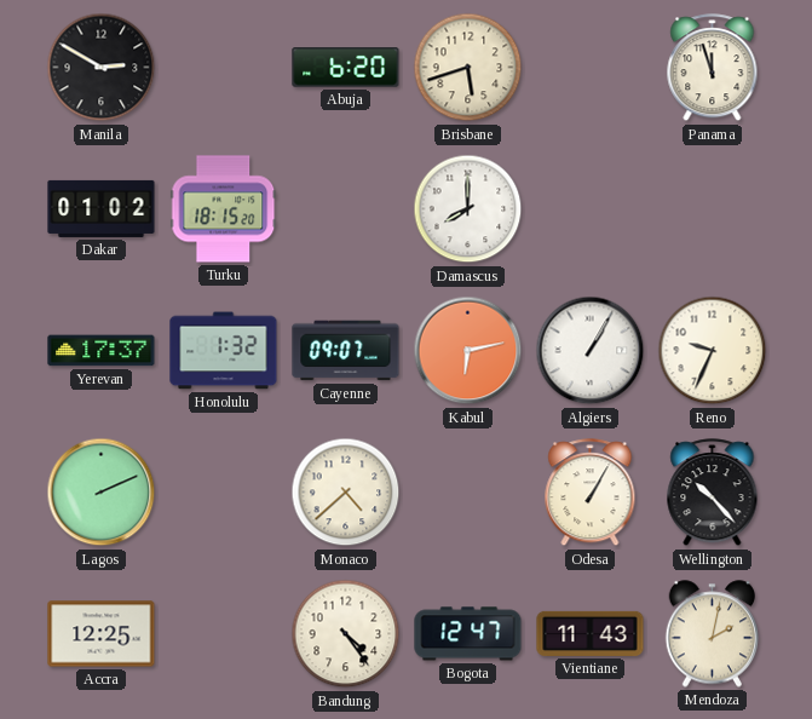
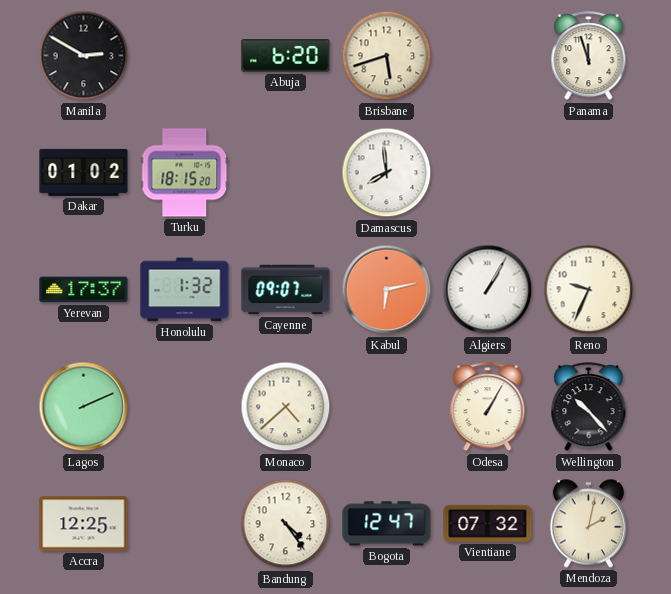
Damascus: 8:00 -> 7:59 (387, 173)
Vientiane: 11:43 -> 07:32 (488, 523)
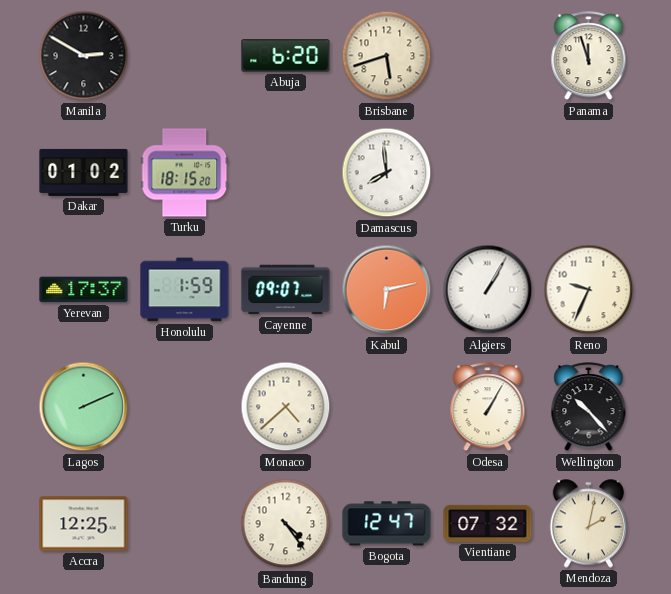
Honolulu: 1:32 -> 1:59 (185, 290)
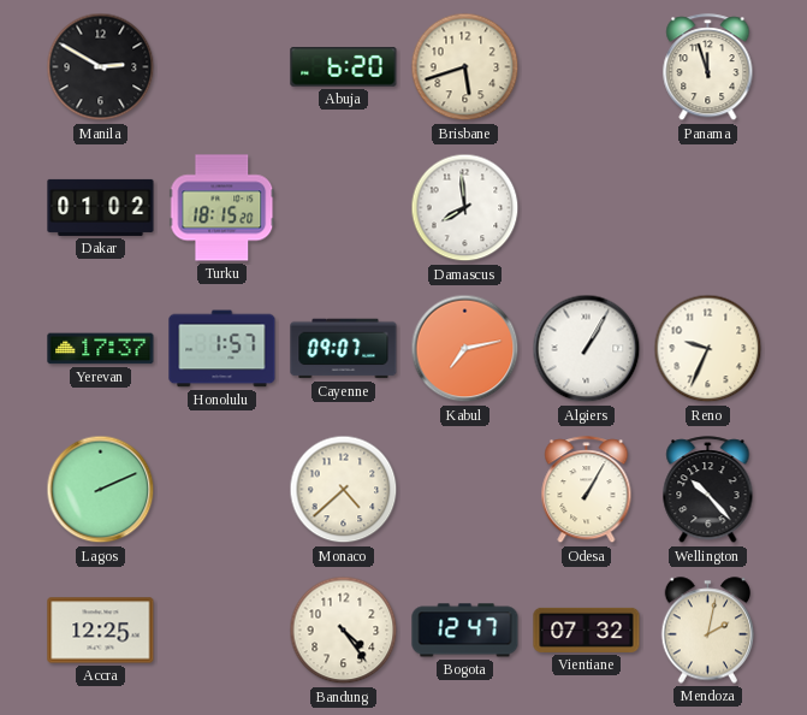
Honolulu: 1:59 -> 1:57 (222, 349)
Kabul: 6:13 -> 7:13 (465, 349)
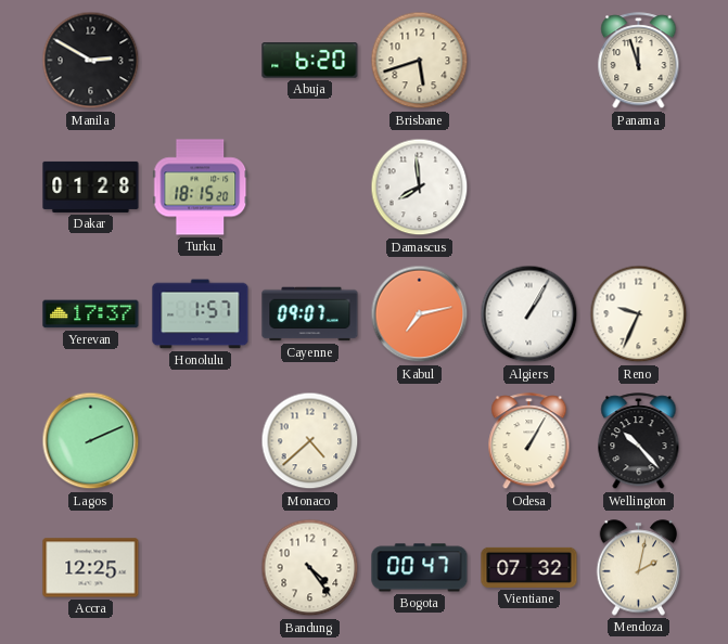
Dakar: 01:02 -> 01:28 (91, 186)
Bogota: 12:47 -> 00:47 (420, 568)
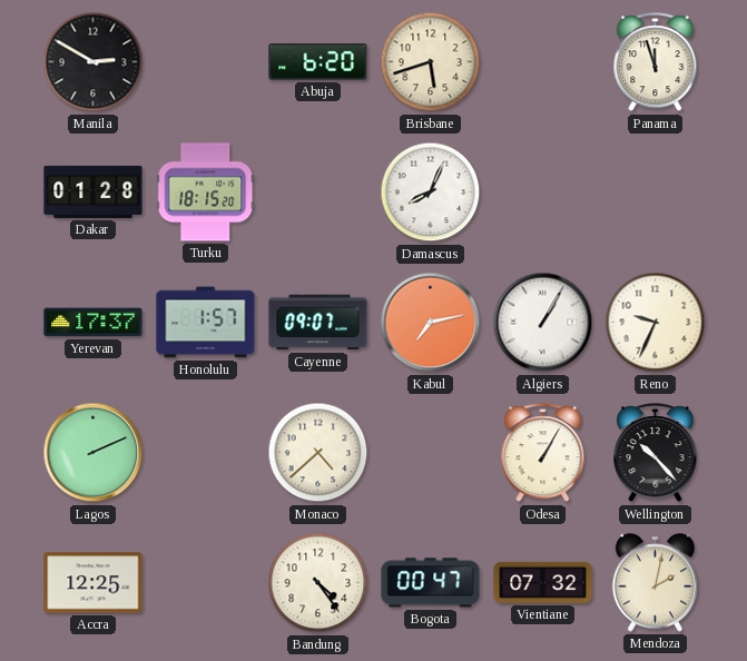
Damascus: 7:59 -> 8:04 (431, 193)
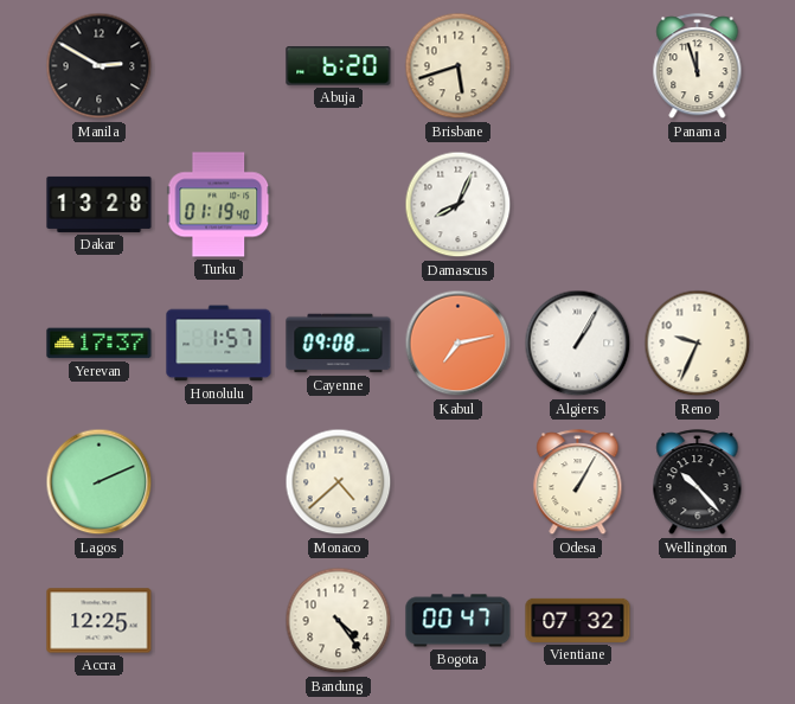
Dakar: 01:28 -> 13:28 (100, 204)
Turku: 18:15 -> 01:19 (219, 205)
Cayenne: 09:07 -> 09:08 (339, 344)
Mendoza: 2:02 -> none (656, 583)
